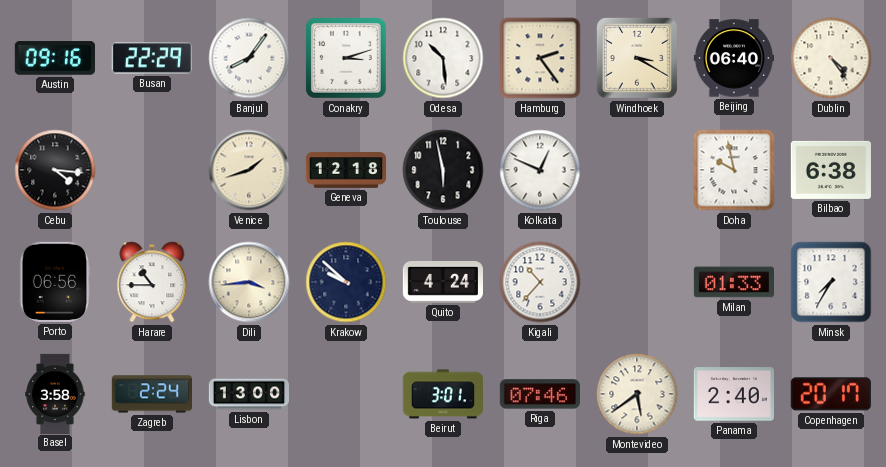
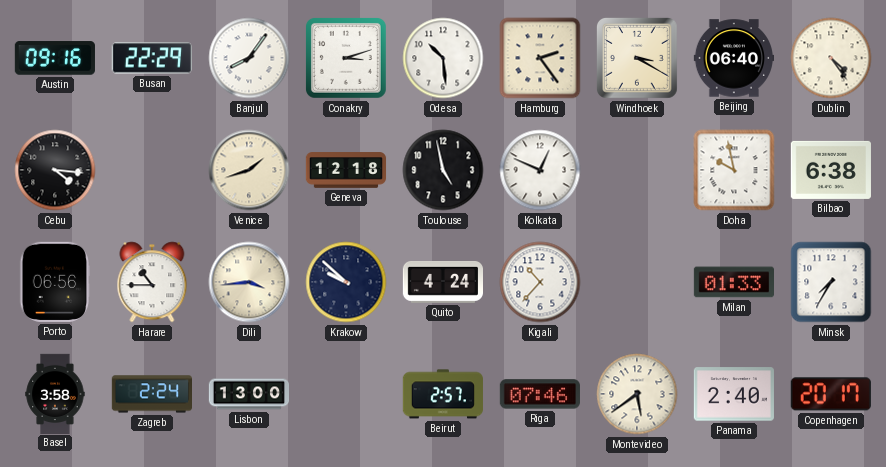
Toulouse: 5:58 -> 4:58 (443, 170)
Beirut: 3:01 -> 2:57 (443, 394)
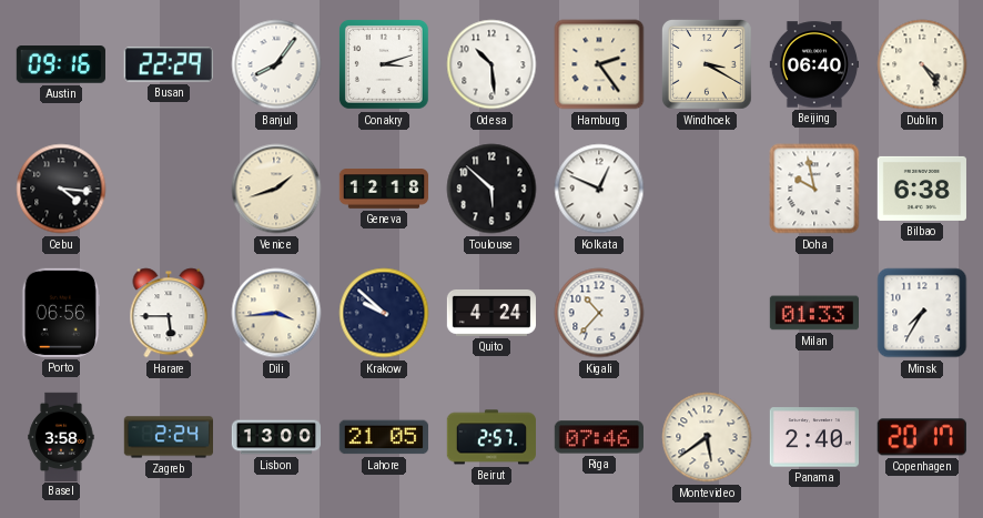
Toulouse: 4:58 -> 5:52 (491, 189)
Harare: 10:45 -> 5:45 (169, 313)
Lahore: none -> 21:05 (384, 437)
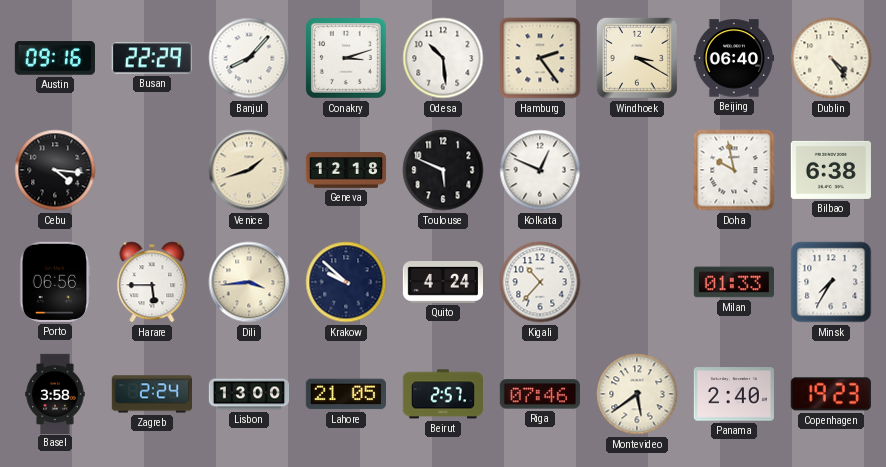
Banjul: 8:06 -> 8:07 (249, 58)
Toulouse: 5:52 -> 5:49 (443, 170)
Copenhagen: 20:17 -> 19:23 (831, 394)
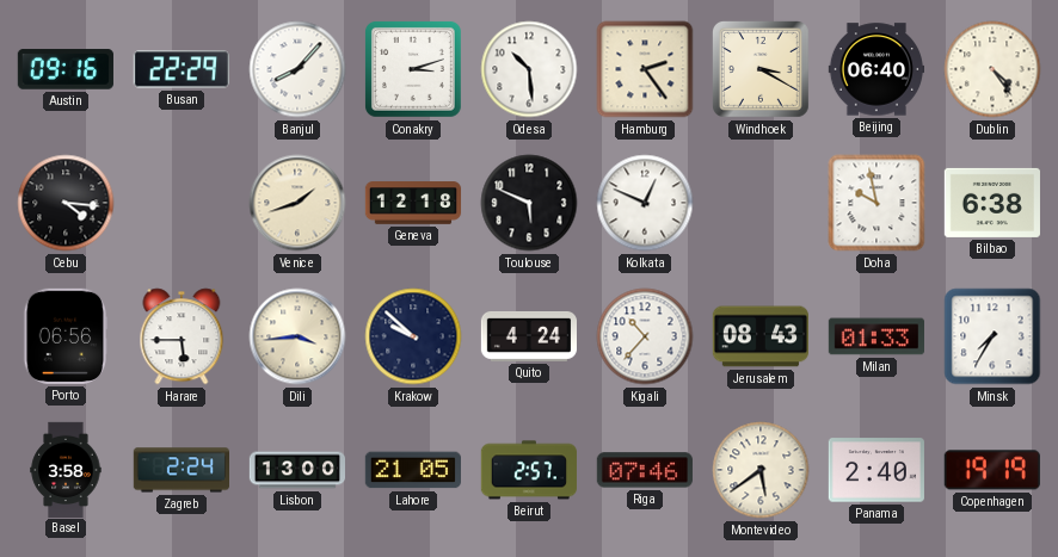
Jerusalem: none -> 08:43 (759, 336)
Copenhagen: 19:23 -> 19:19 (992, 470)
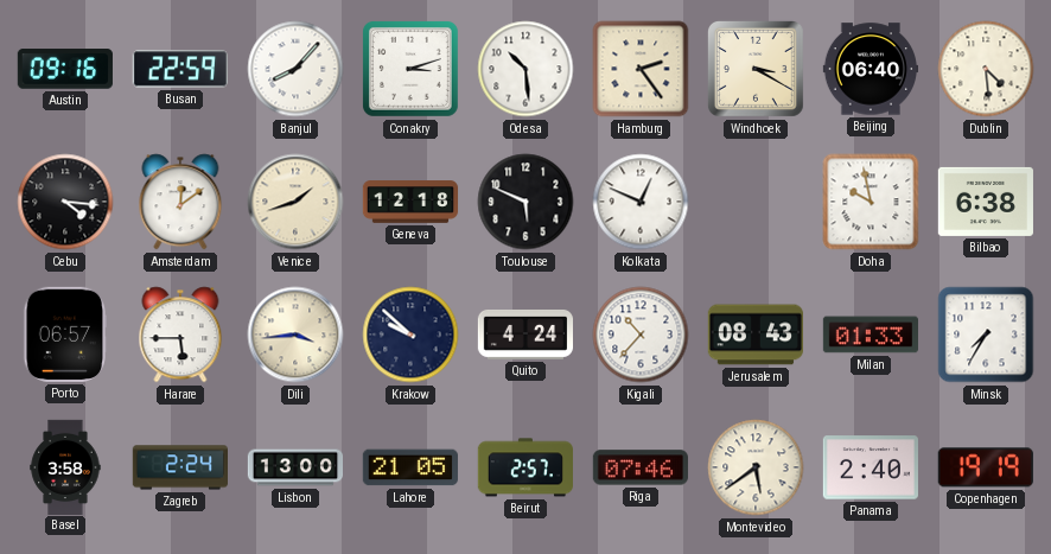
Busan: 22:29 -> 22:59 (180, 69)
Dublin: 4:24 -> 4:29 (986, 69)
Amsterdam: none -> 12:09 (180, 202)
Porto: 06:56 -> 06:57 (65, 335)
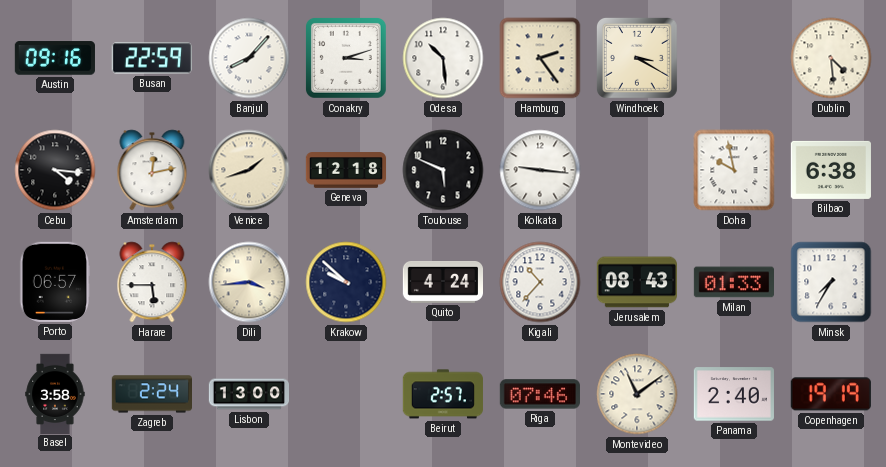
Beijing: 06:40 -> none (870, 69)
Amsterdam: 12:09 -> 12:13 (152, 170)
Kolkata: 12:49 -> 9:16 (540, 170)
Lahore: 21:05 -> none (410, 467)
Montevideo: 5:39 -> 11:09 (637, 394)
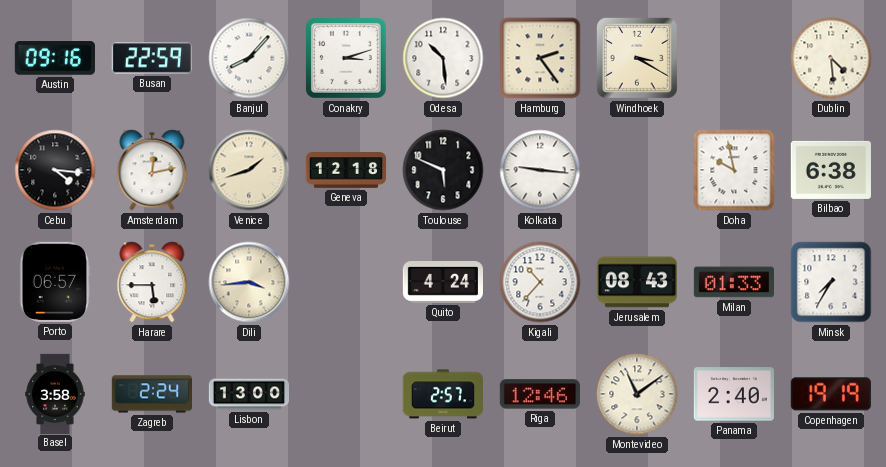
Krakow: 9:52 -> none (346, 282)
Riga: 07:46 -> 12:46 (540, 394)
